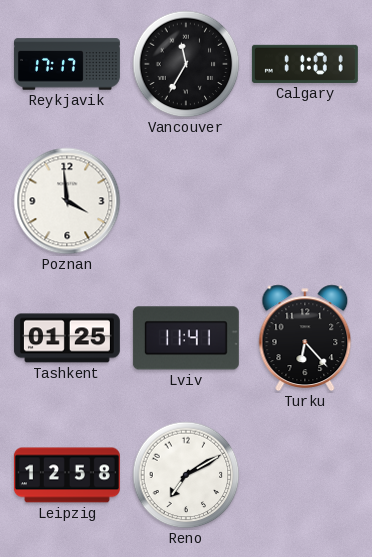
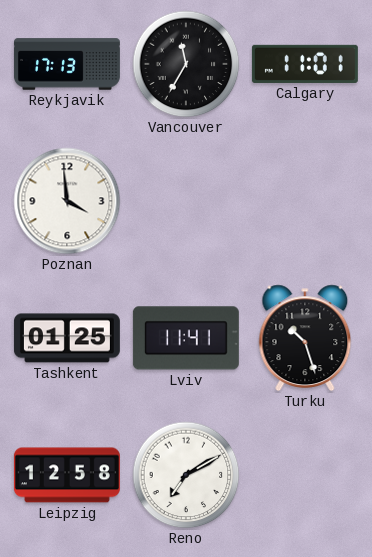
Reykjavik: 17:17 -> 17:13 (67, 64)
Turku: 6:23 -> 10:27 (305, 338)
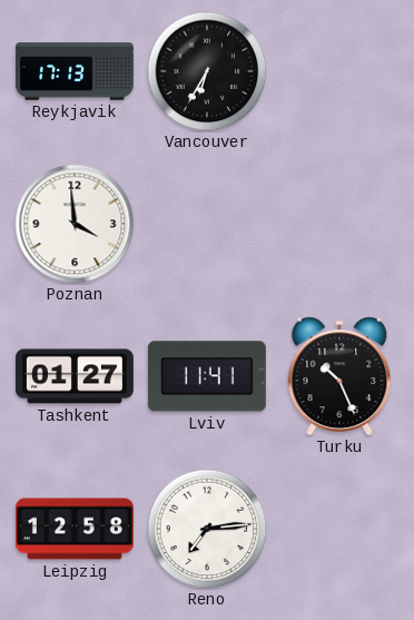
Vancouver: 11:35 -> 6:35 (207, 71)
Calgary: 11:01 -> none (305, 64)
Tashkent: 01:25 -> 01:27 (75, 376)
Turku: 10:27 -> 10:26 (339, 376)
Reno: 7:10 -> 7:14 (207, 529)
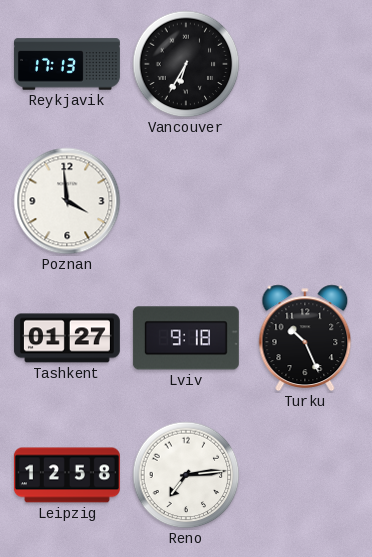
Lviv: 11:41 -> 9:18 (186, 338)
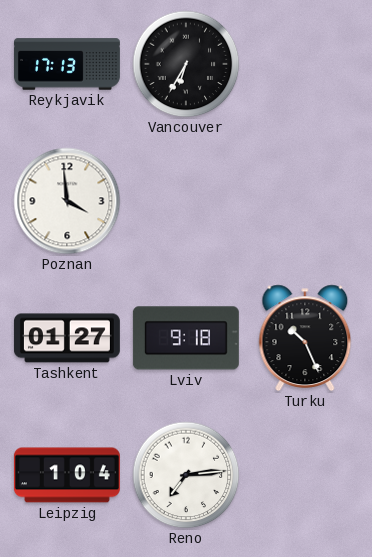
Leipzig: 12:58 -> 1:04 (67, 475)
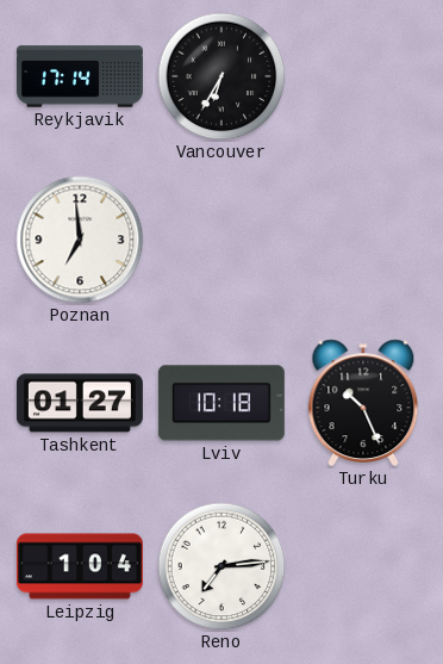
Reykjavik: 17:13 -> 17:14 (80, 76)
Poznan: 3:59 -> 6:59 (80, 240)
Lviv: 9:18 -> 10:18 (221, 403)
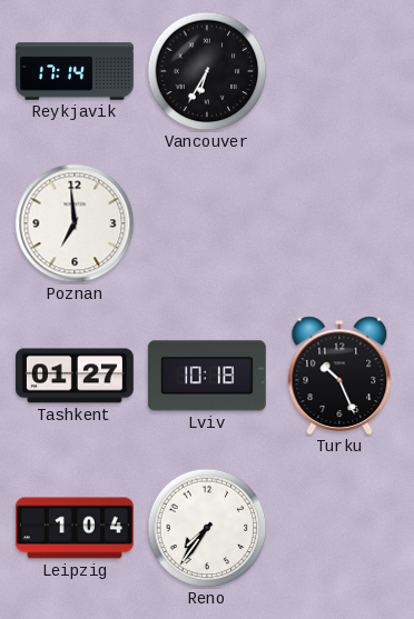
Reno: 7:14 -> 7:36 (207, 528)
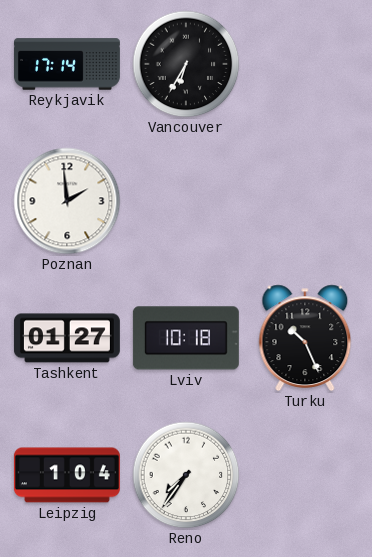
Poznan: 6:59 -> 1:59 (67, 201)
